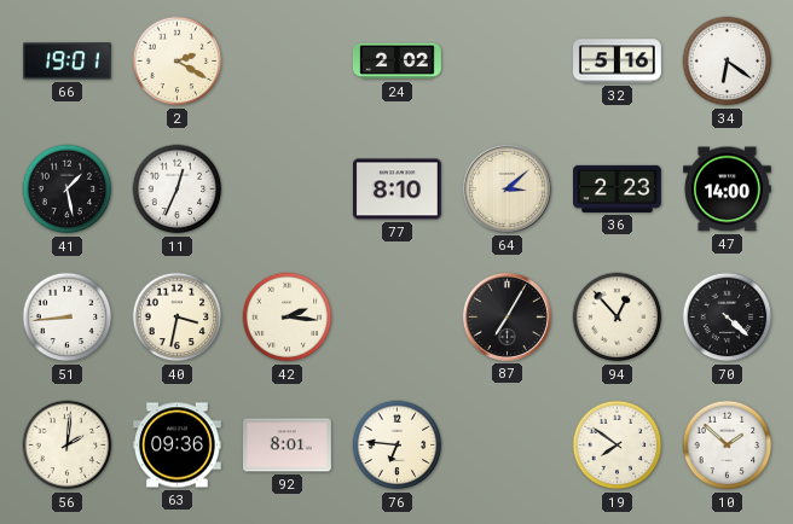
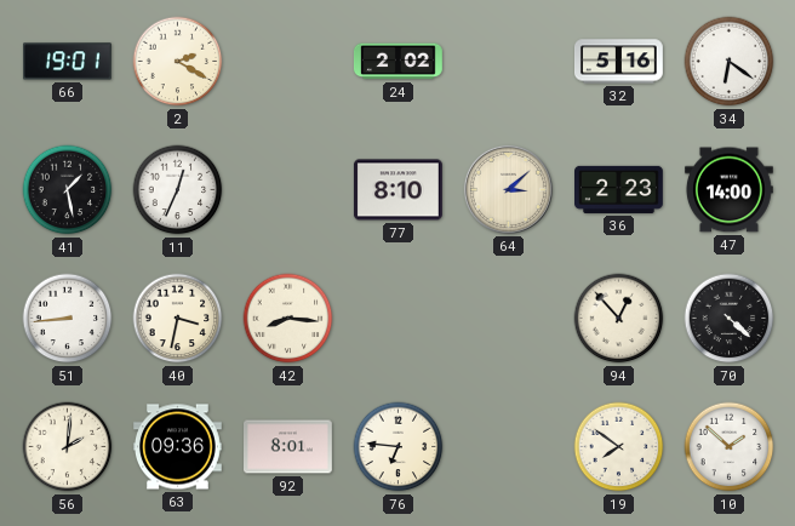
42: 2:16 -> 8:16 (288, 319)
87: 7:05 -> none (507, 316)
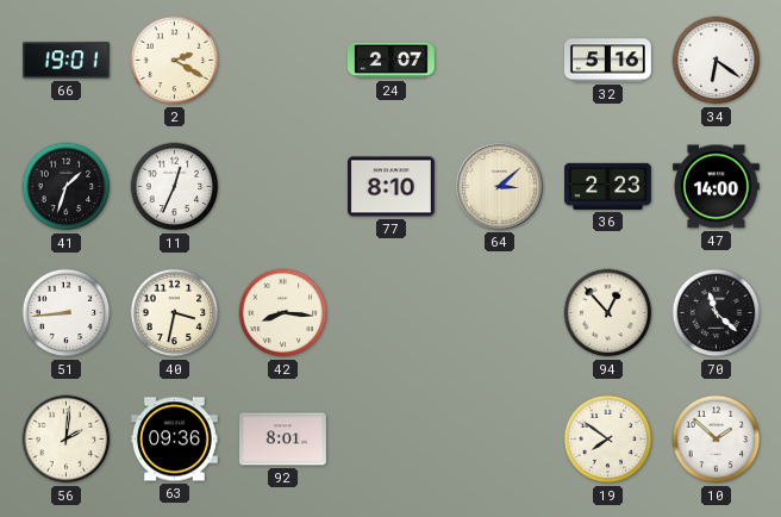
24: 2:02 -> 2:07 (392, 61)
41: 1:28 -> 1:33 (67, 187)
70: 4:22 -> 11:22 (717, 313)
76: 6:46 -> none (399, 447)
